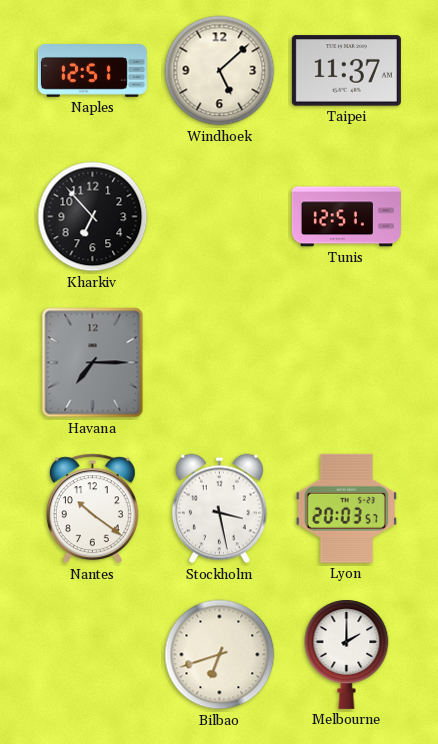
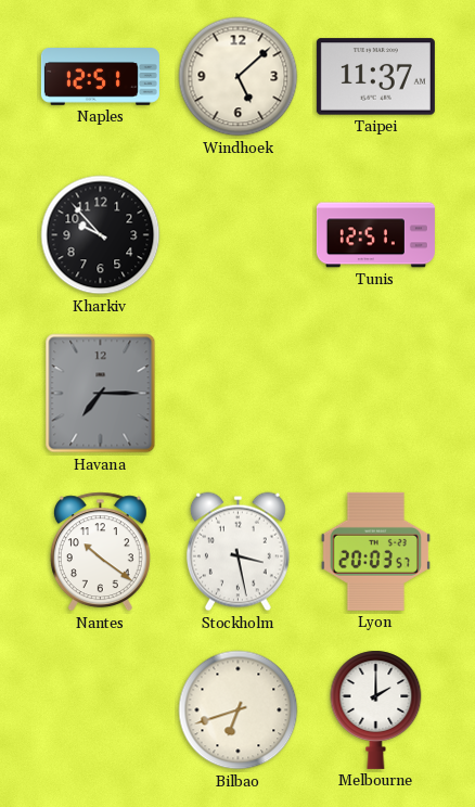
Kharkiv: 6:53 -> 9:53 (101, 235)
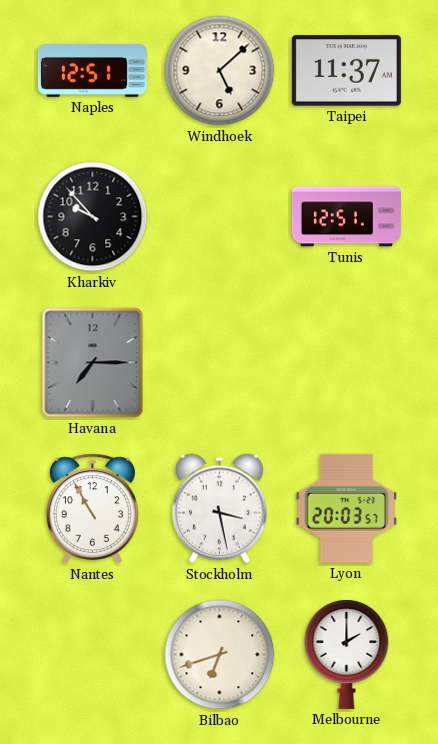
Nantes: 10:21 -> 10:55 (92, 509)
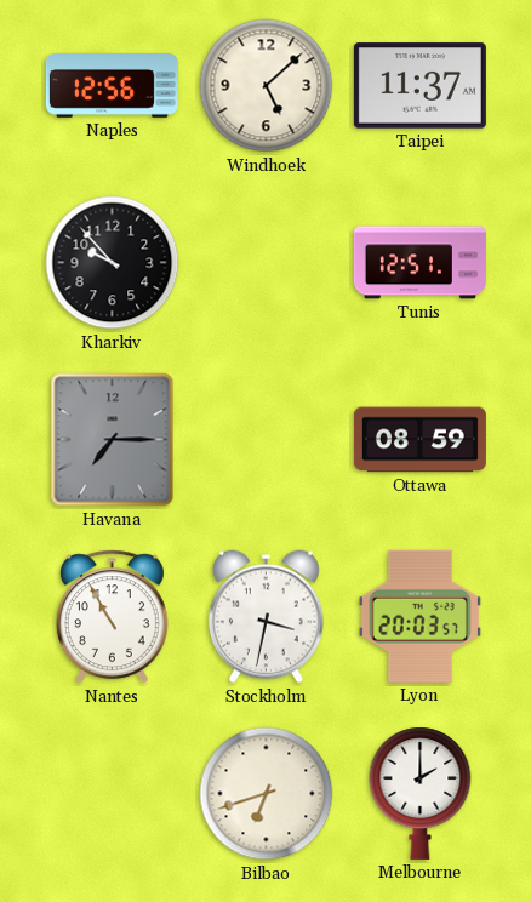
Naples: 12:51 -> 12:56 (112, 86)
Ottawa: none -> 08:59 (419, 440)
Stockholm: 3:28 -> 3:32 (265, 617)
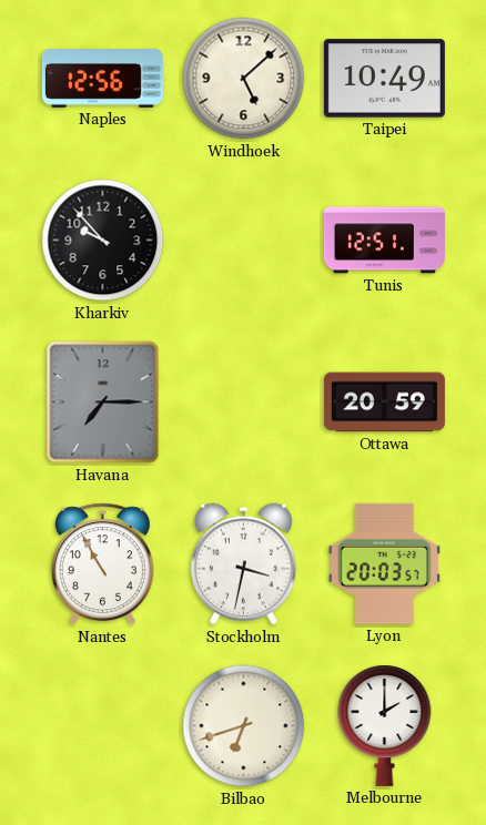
Taipei: 11:37 -> 10:49 (384, 79)
Ottawa: 08:59 -> 20:59 (384, 403)
